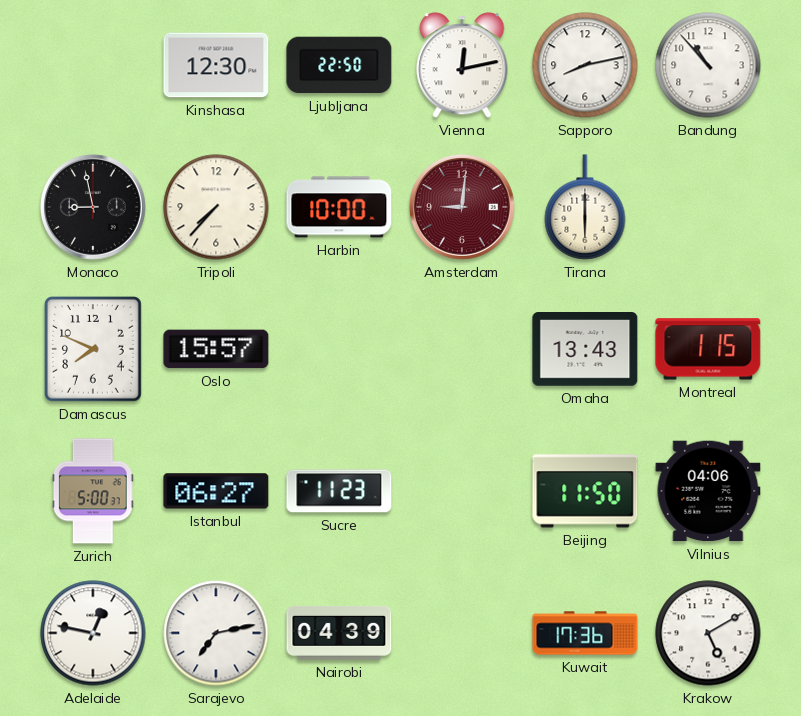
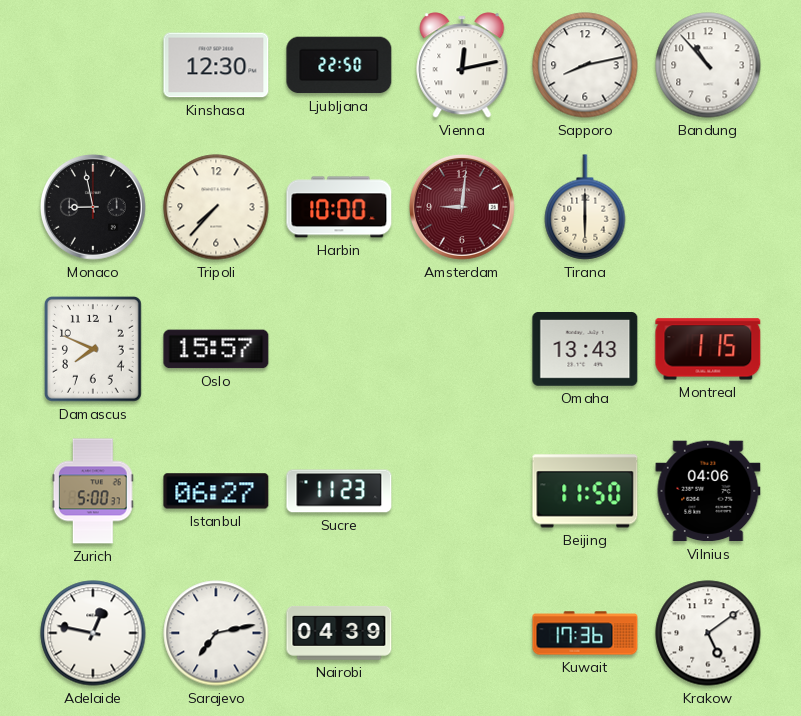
Krakow: 5:10 -> 5:09 (708, 633)
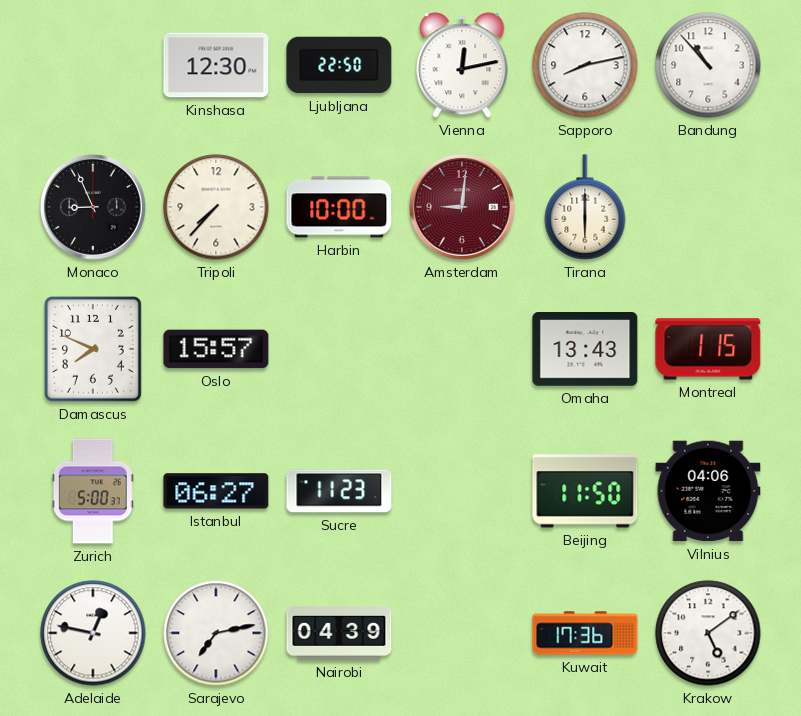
Monaco: 8:58 -> 8:56 (94, 208)
